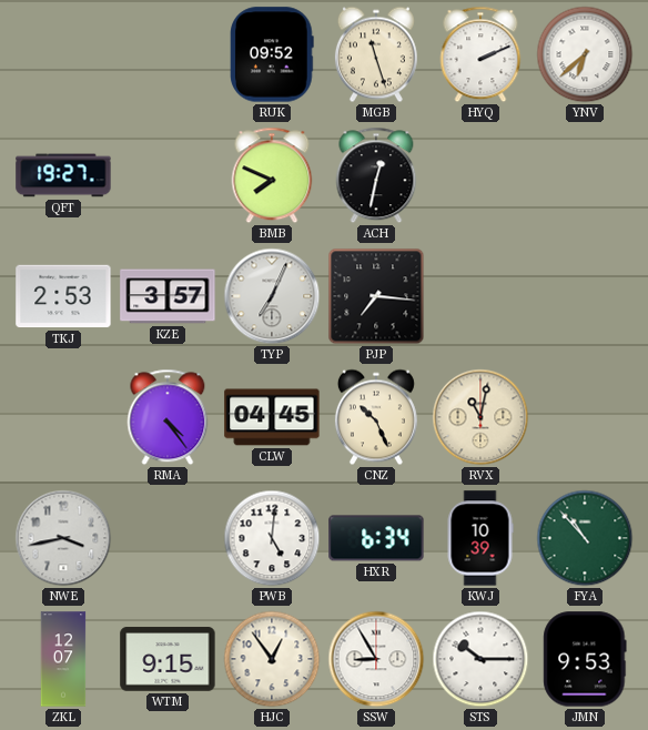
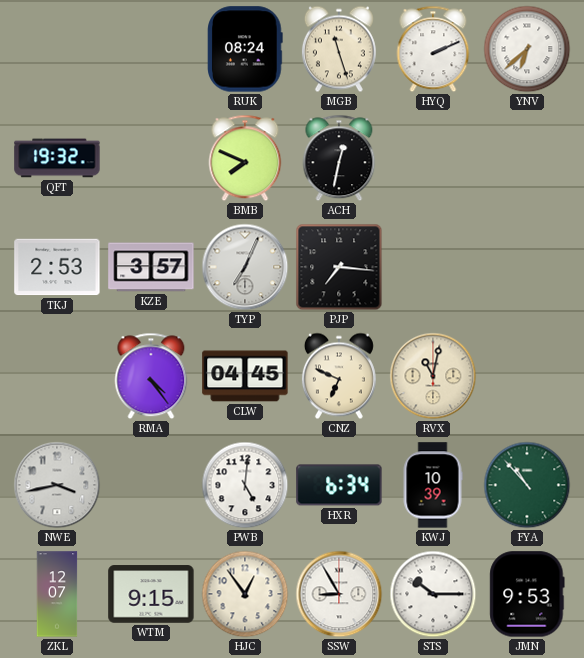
RUK: 09:52 -> 08:24 (245, 49)
QFT: 19:27 -> 19:32 (57, 158)
CNZ: 10:26 -> 6:49 (339, 376)
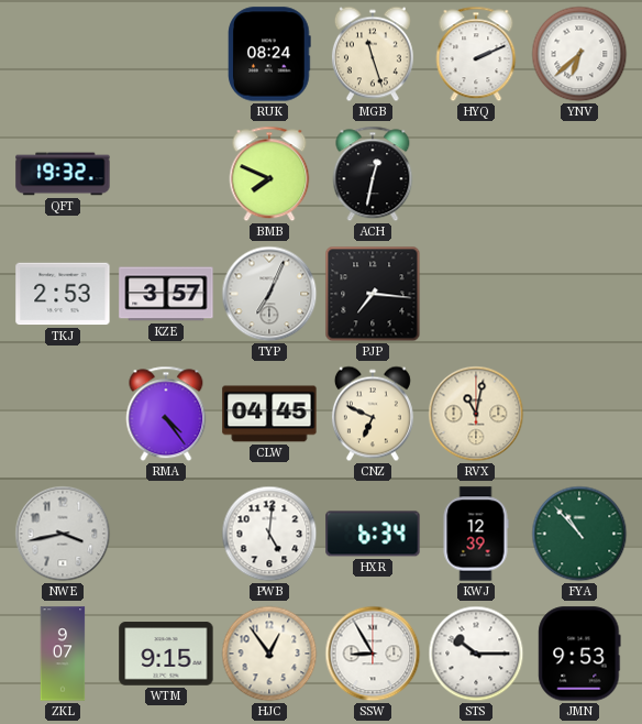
KWJ: 10:39 -> 12:39 (476, 534)
ZKL: 12:07 -> 9:07 (63, 654)
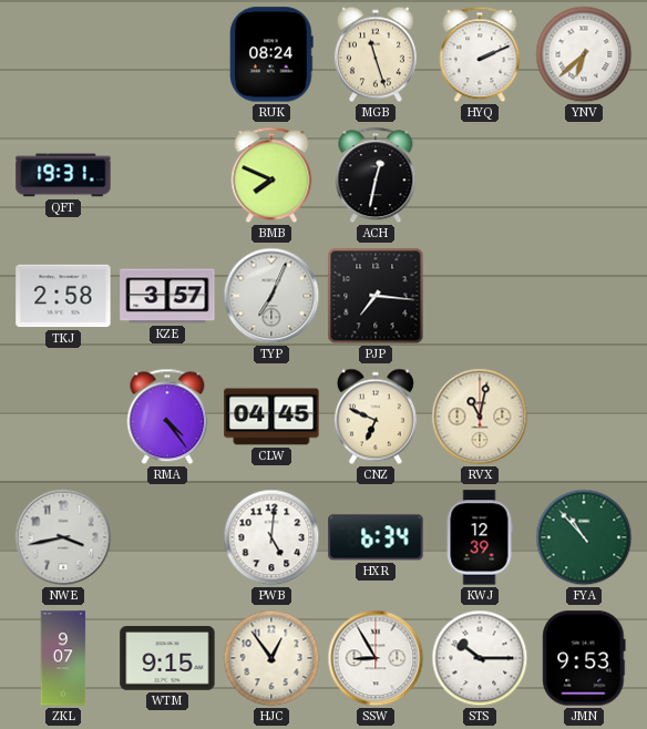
QFT: 19:32 -> 19:31 (63, 175)
TKJ: 2:53 -> 2:58 (63, 296)
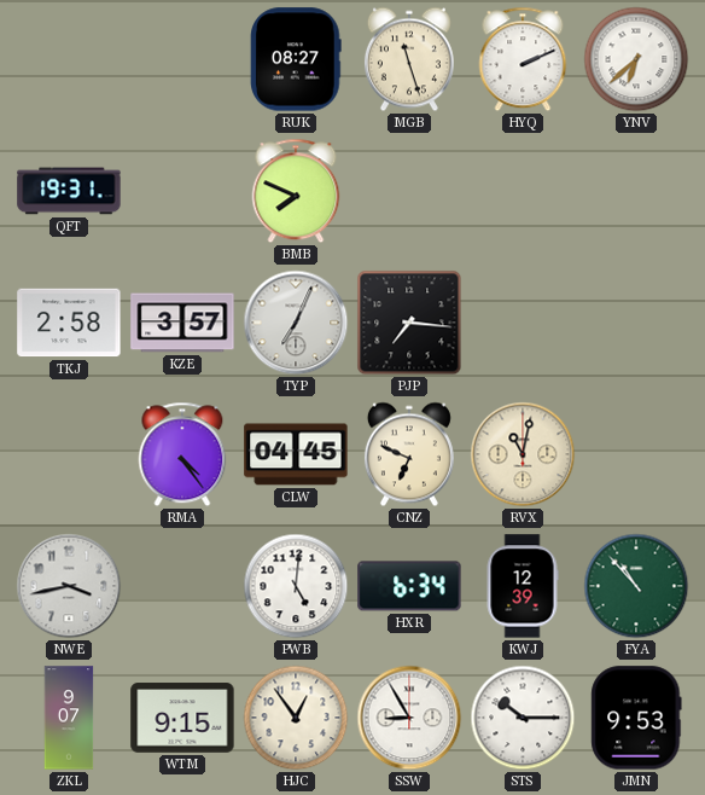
RUK: 08:24 -> 08:27 (296, 59)
ACH: 12:32 -> none (376, 175)
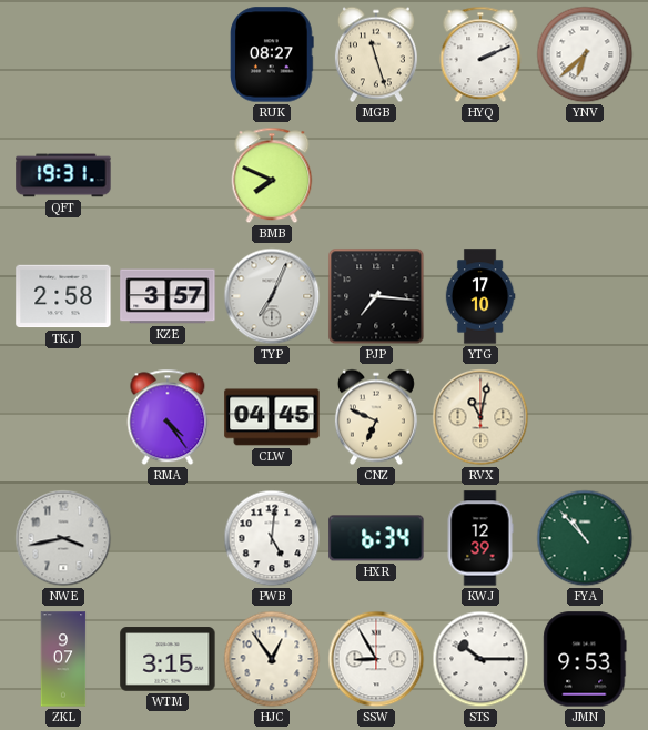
YTG: none -> 17:10 (480, 296)
WTM: 9:15 -> 3:15 (168, 659)
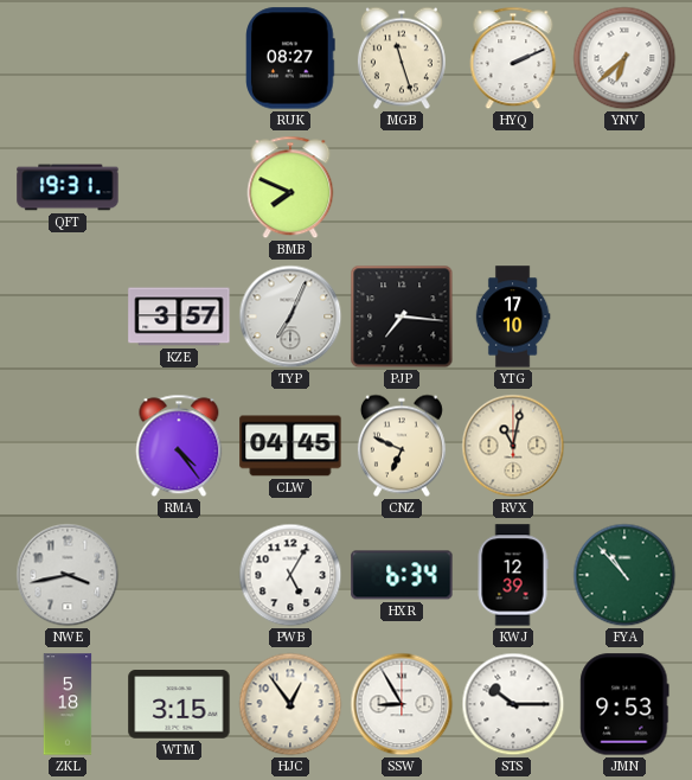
TKJ: 2:58 -> none (63, 296)
PWB: 5:01 -> 5:05 (290, 575)
ZKL: 9:07 -> 5:18 (68, 704)
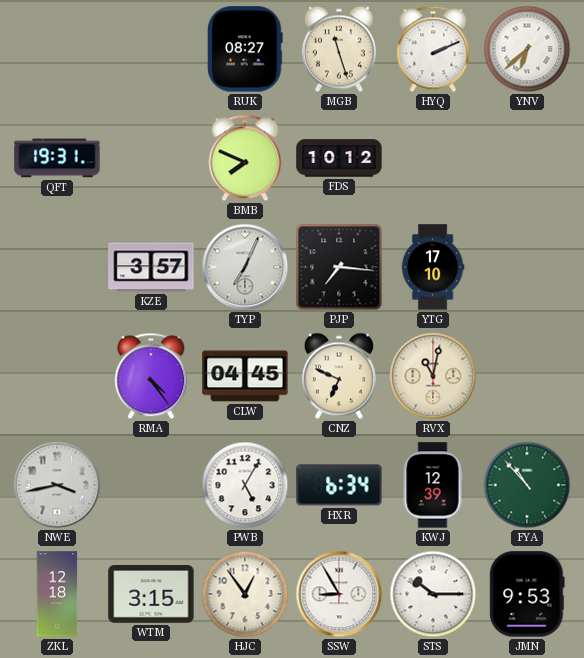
FDS: none -> 10:12 (339, 158)
ZKL: 5:18 -> 12:18 (57, 594)
